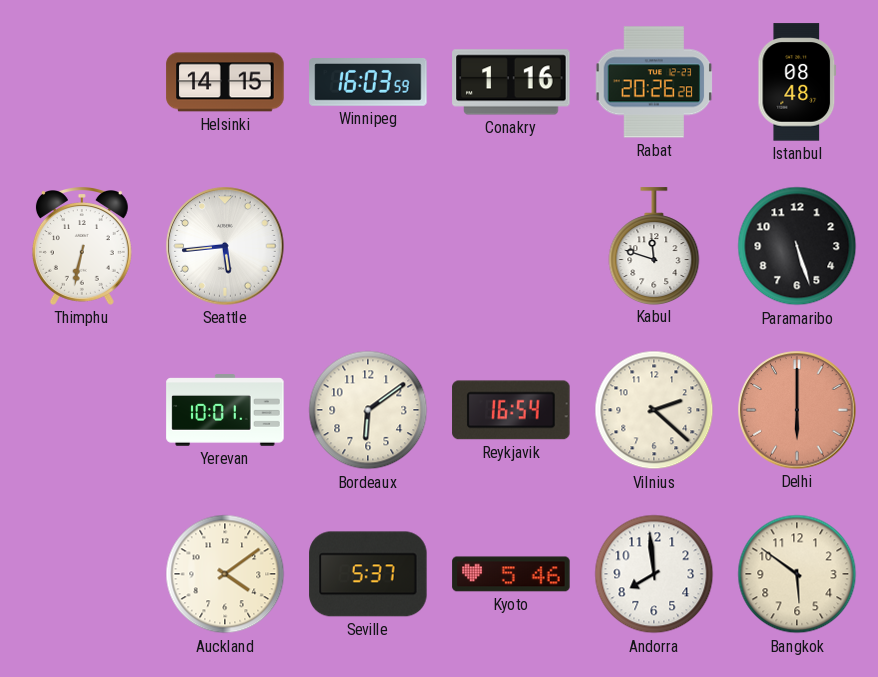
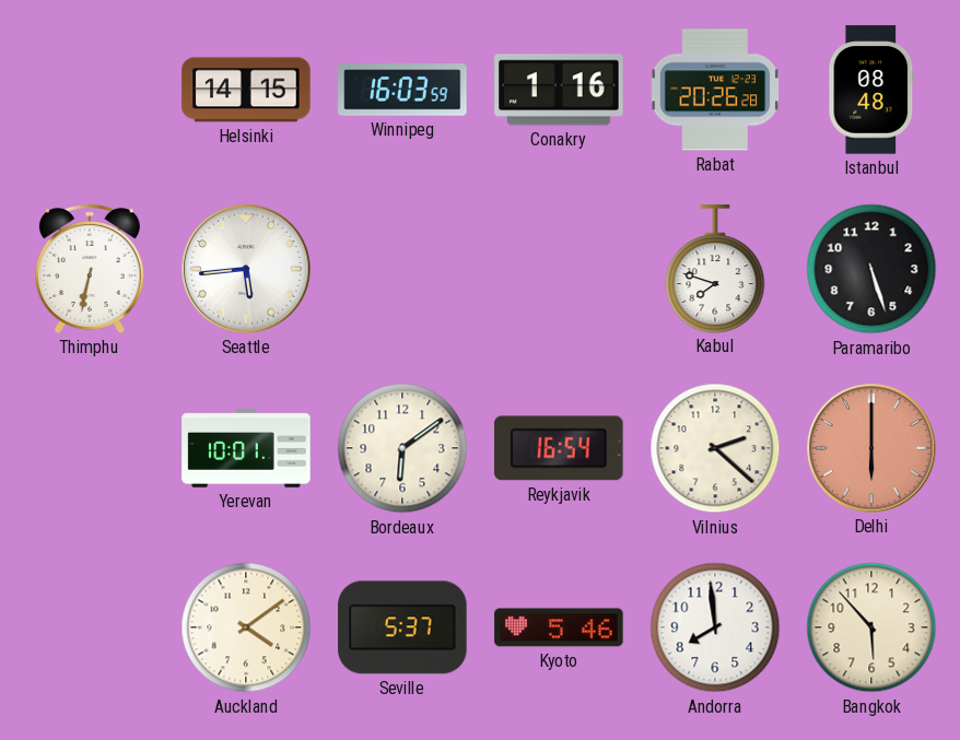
Kabul: 11:48 -> 7:48 (715, 269)
Bangkok: 5:51 -> 5:53 (871, 627)
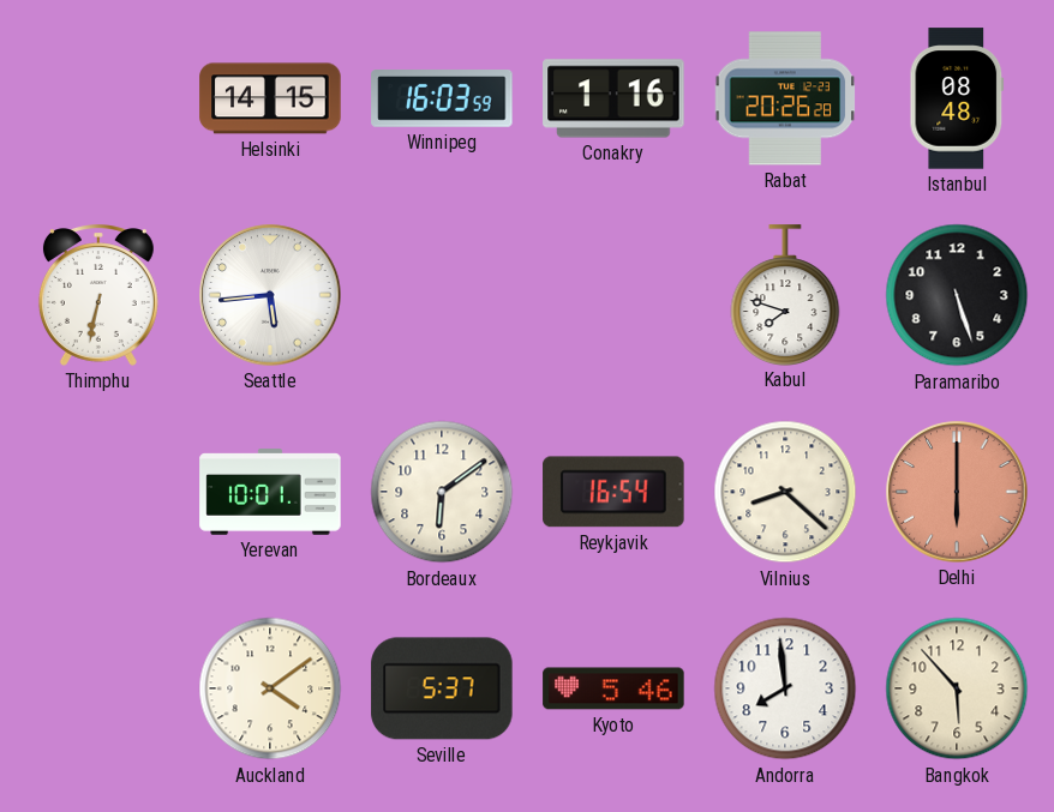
Vilnius: 2:22 -> 8:22 (785, 492)
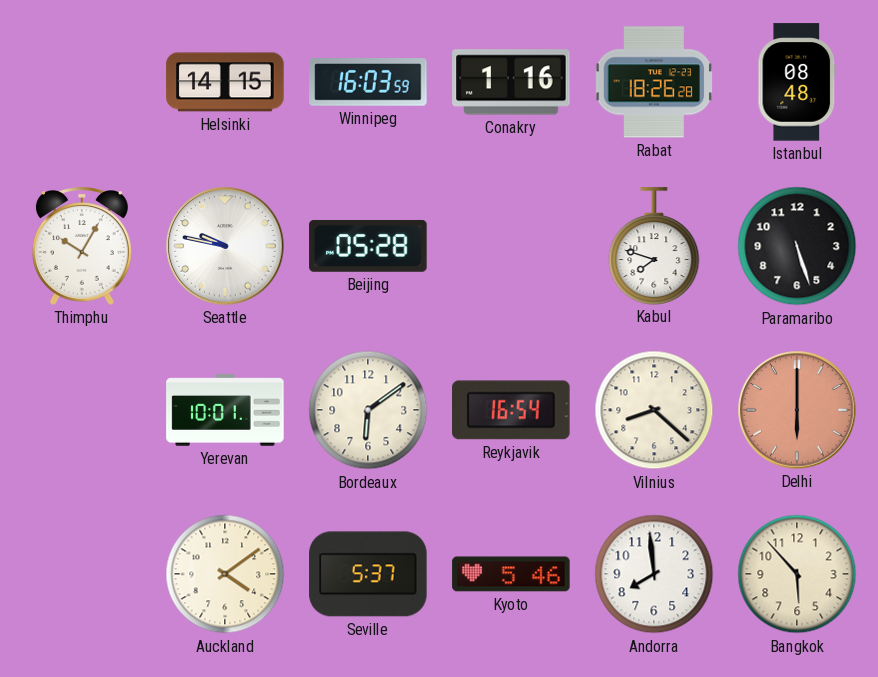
Rabat: 20:26 -> 18:26 (654, 82)
Thimphu: 6:32 -> 10:05 (82, 246)
Seattle: 5:44 -> 9:47 (225, 246)
Beijing: none -> 05:28 (368, 246)
